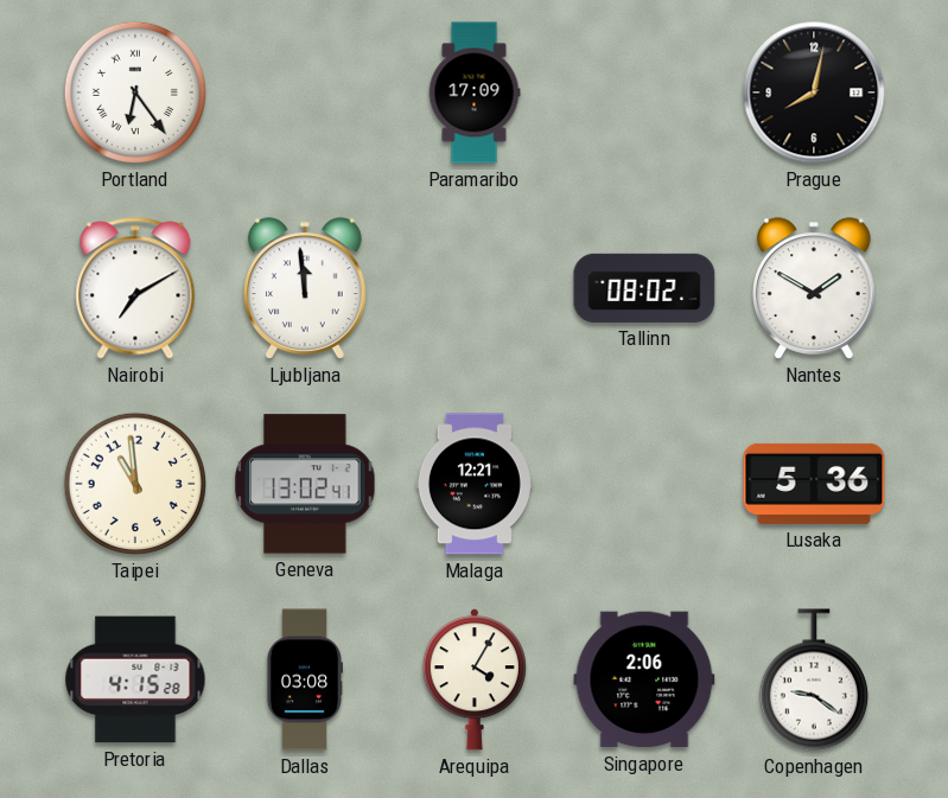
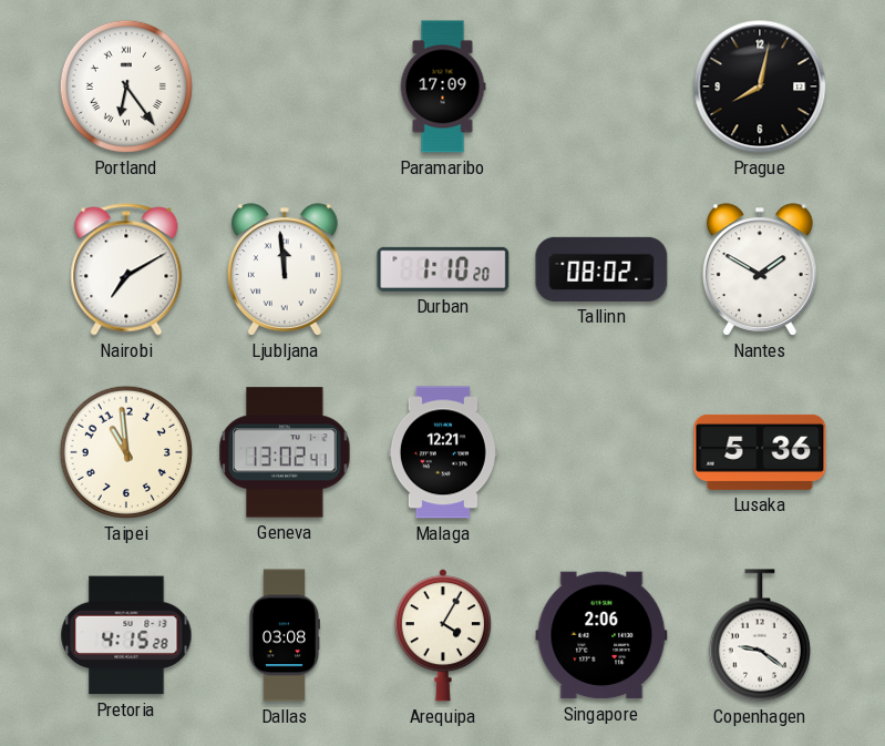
Durban: none -> 1:10 (443, 269)
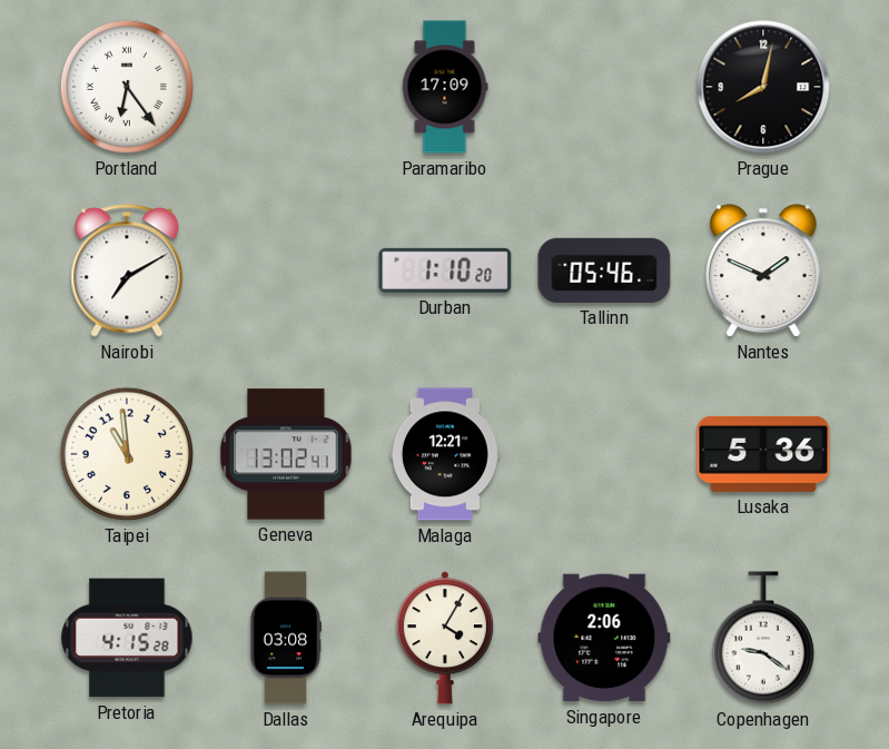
Ljubljana: 11:59 -> none (286, 269)
Tallinn: 08:02 -> 05:46 (604, 270)
Nantes: 1:50 -> 1:49 (764, 270)
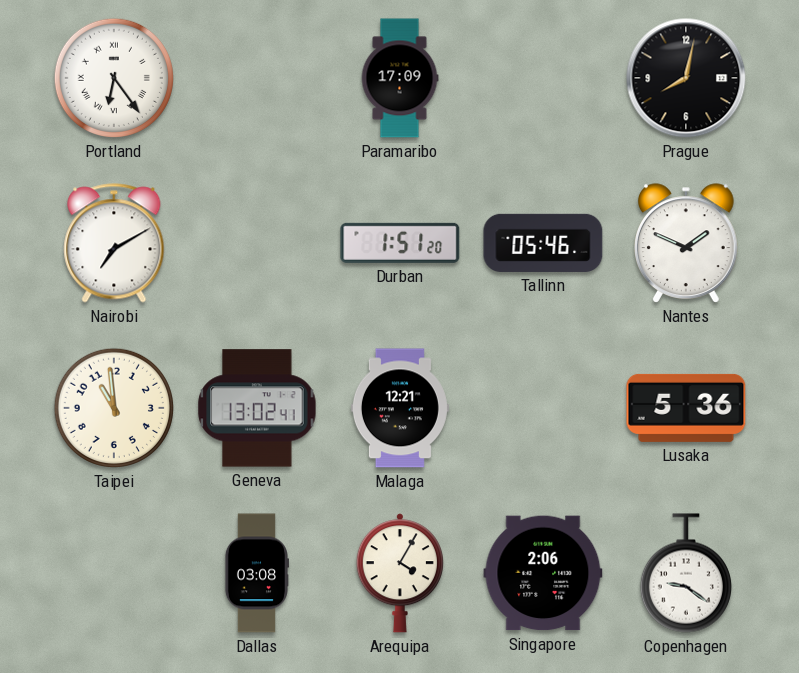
Durban: 1:10 -> 1:51 (400, 243)
Pretoria: 4:15 -> none (127, 638)
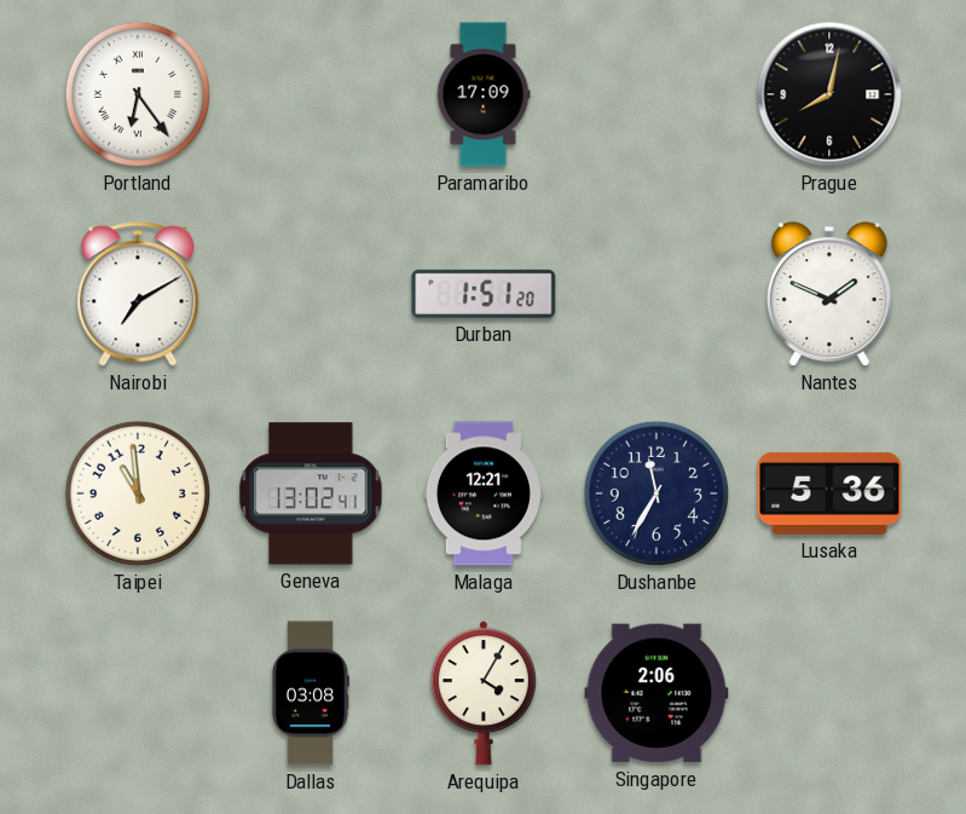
Tallinn: 05:46 -> none (543, 243)
Dushanbe: none -> 11:35 (656, 493)
Copenhagen: 9:21 -> none (686, 573)
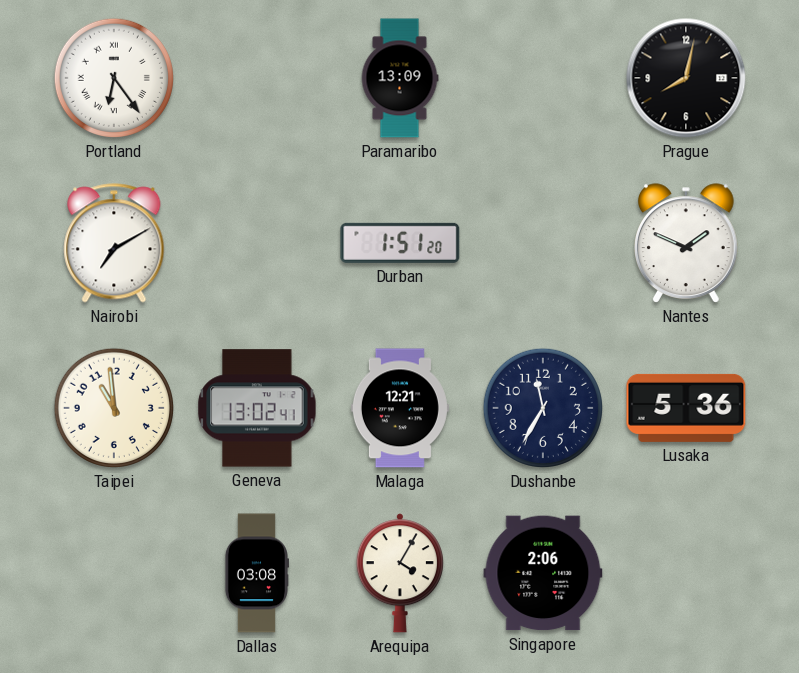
Paramaribo: 17:09 -> 13:09 (400, 78)
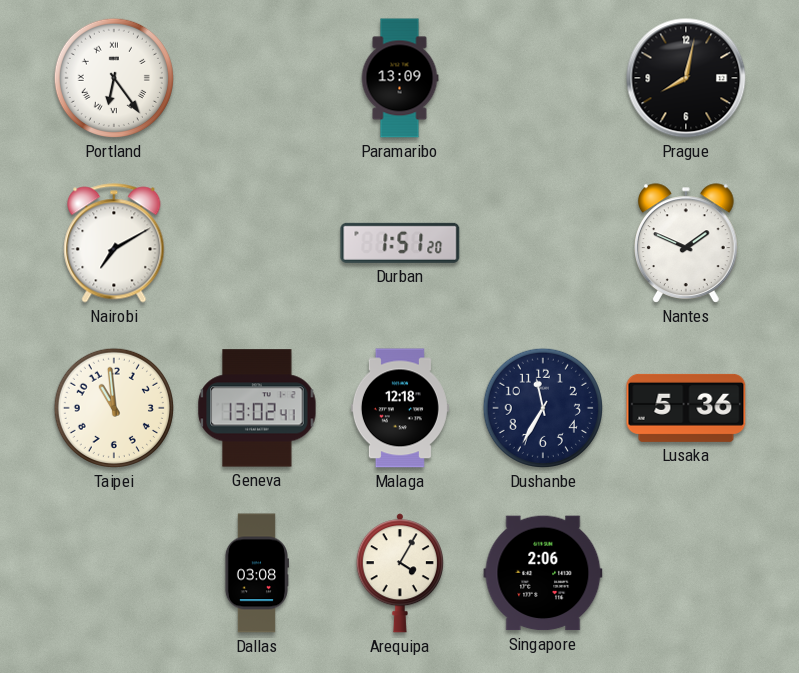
Malaga: 12:21 -> 12:18 (400, 408)
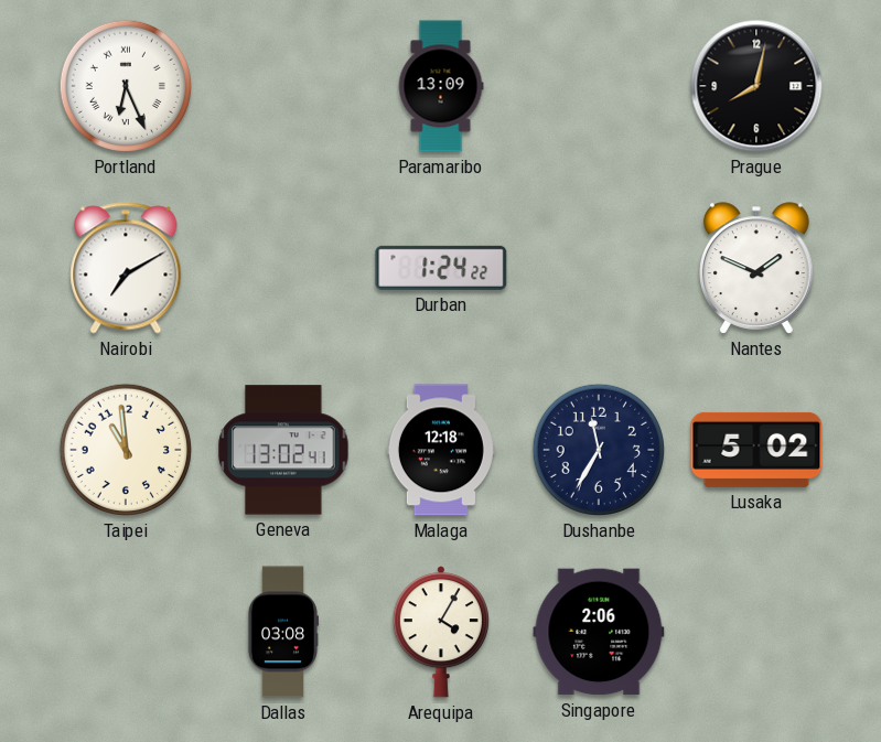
Portland: 6:24 -> 6:26 (126, 86)
Durban: 1:51 -> 1:24 (441, 268)
Lusaka: 5:36 -> 5:02 (756, 450)
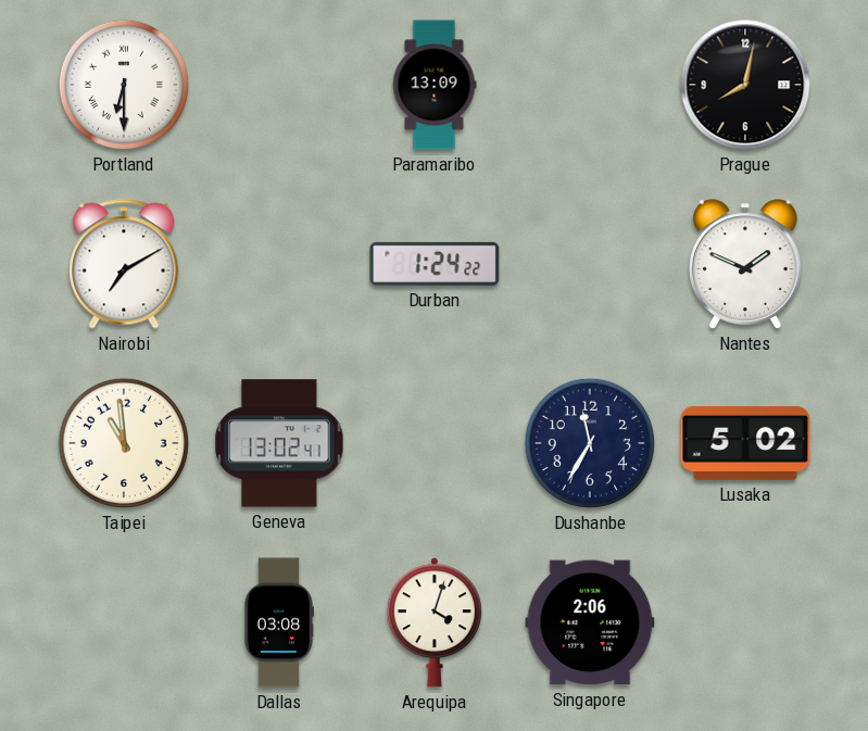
Portland: 6:26 -> 6:30 (124, 85)
Malaga: 12:18 -> none (441, 450)
Arequipa: 4:05 -> 4:03 (435, 622)
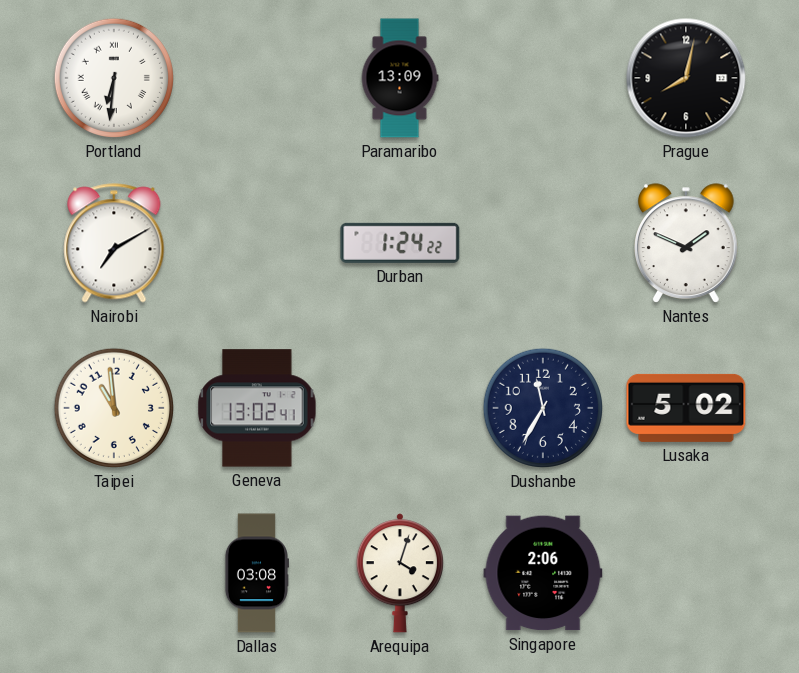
Portland: 6:30 -> 6:31 (114, 78)
